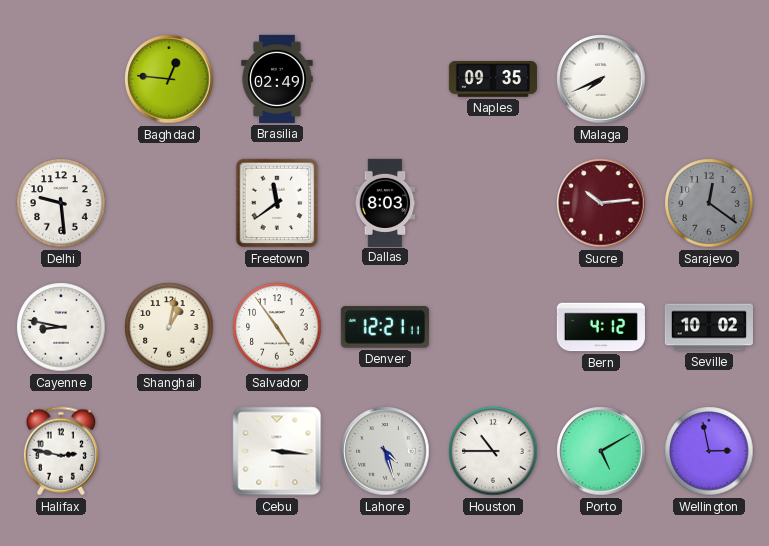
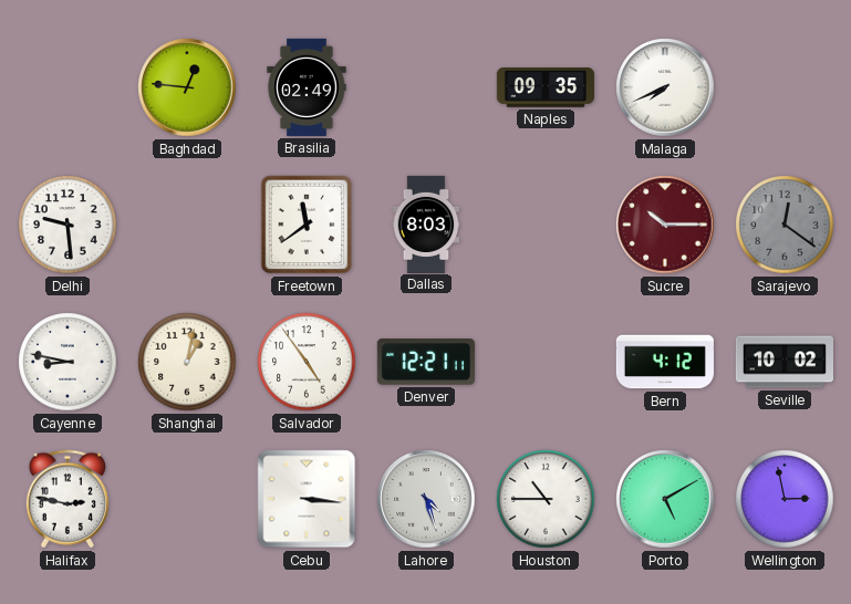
Sucre: 10:14 -> 10:15 (665, 225)
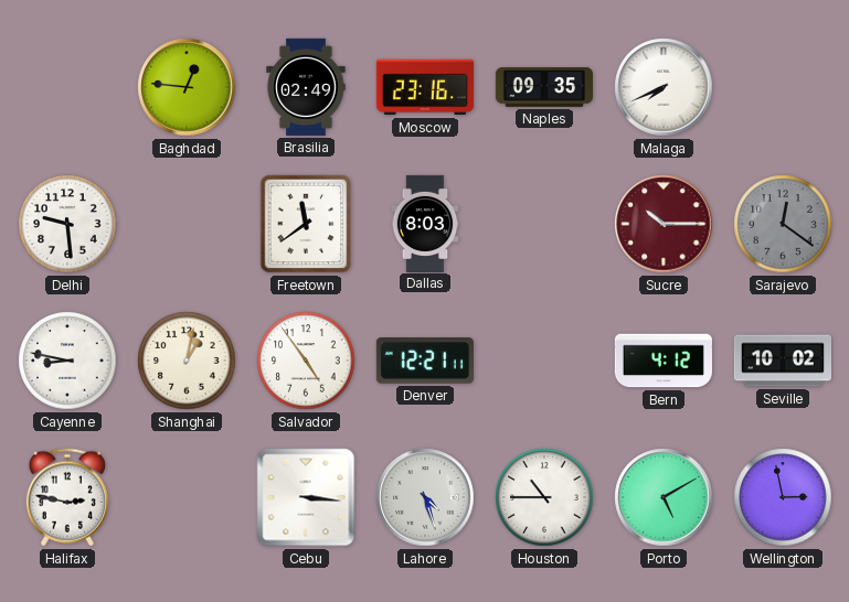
Moscow: none -> 23:16 (425, 87)
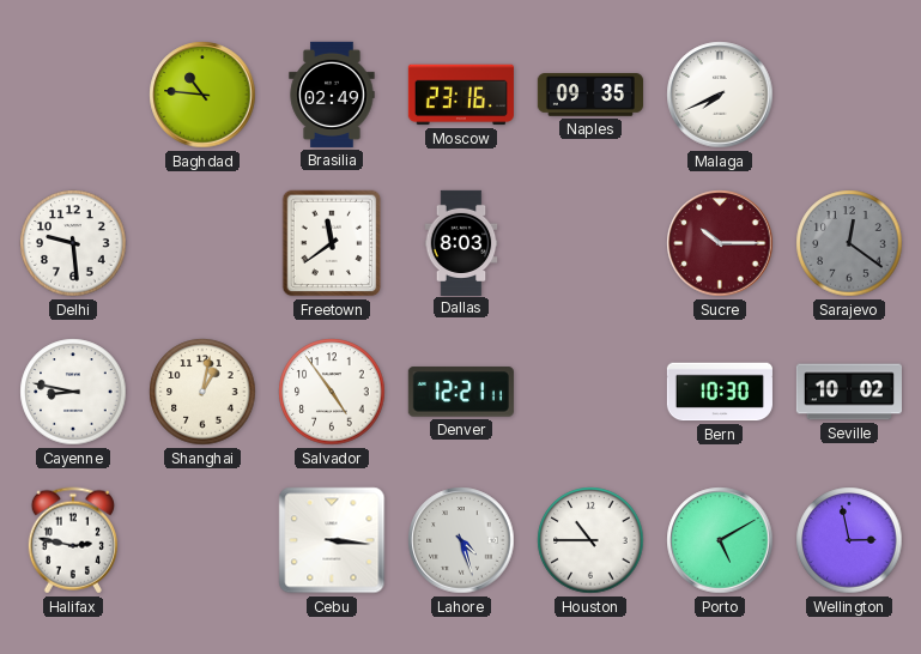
Baghdad: 12:46 -> 10:46 (202, 95)
Bern: 4:12 -> 10:30 (720, 392)
